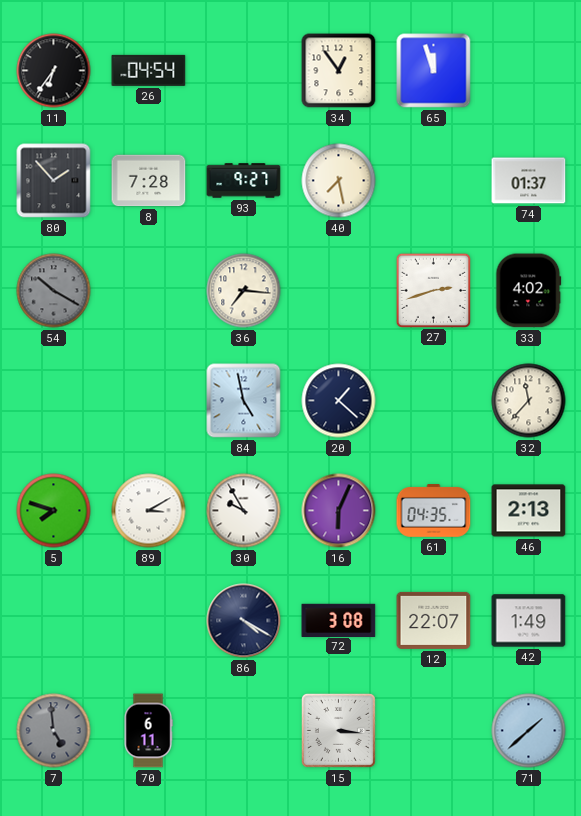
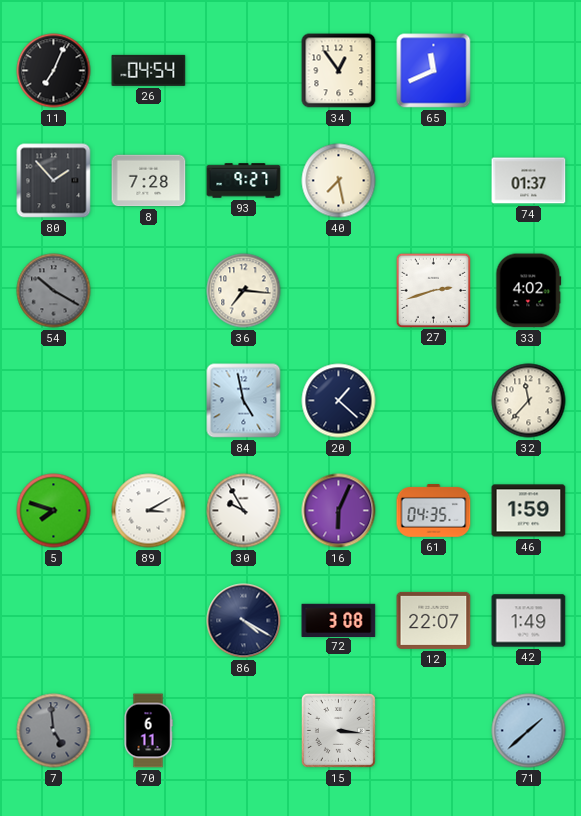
11: 6:36 -> 7:04 (54, 71)
65: 11:57 -> 11:41 (434, 71)
46: 2:13 -> 1:59 (529, 511)
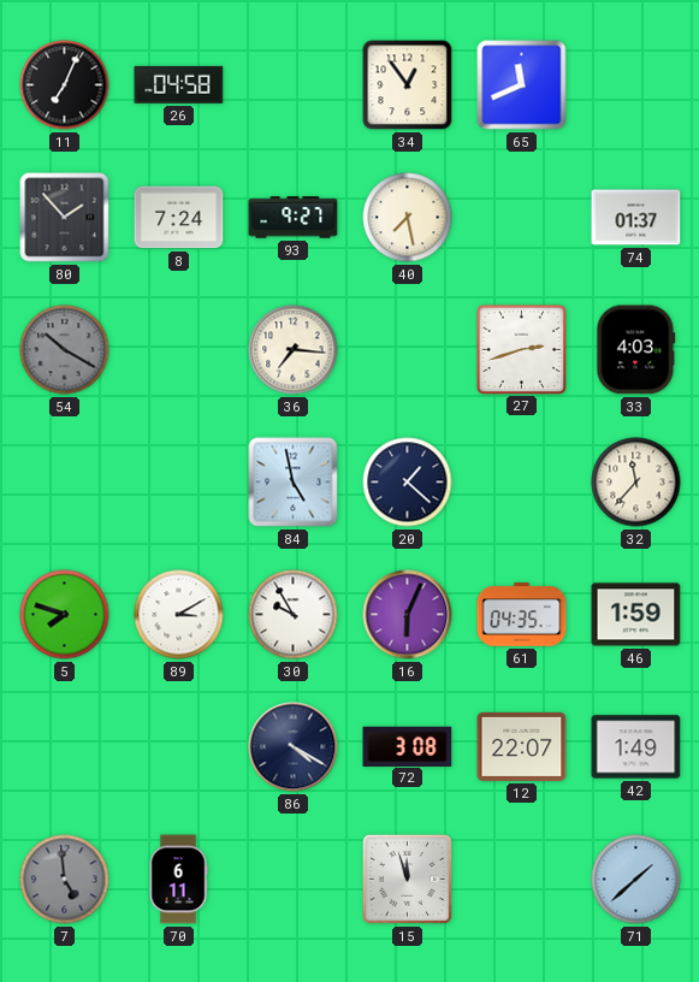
26: 04:54 -> 04:58 (179, 84)
8: 7:28 -> 7:24 (179, 218)
33: 4:02 -> 4:03 (636, 350)
15: 3:16 -> 11:57 (407, 879)
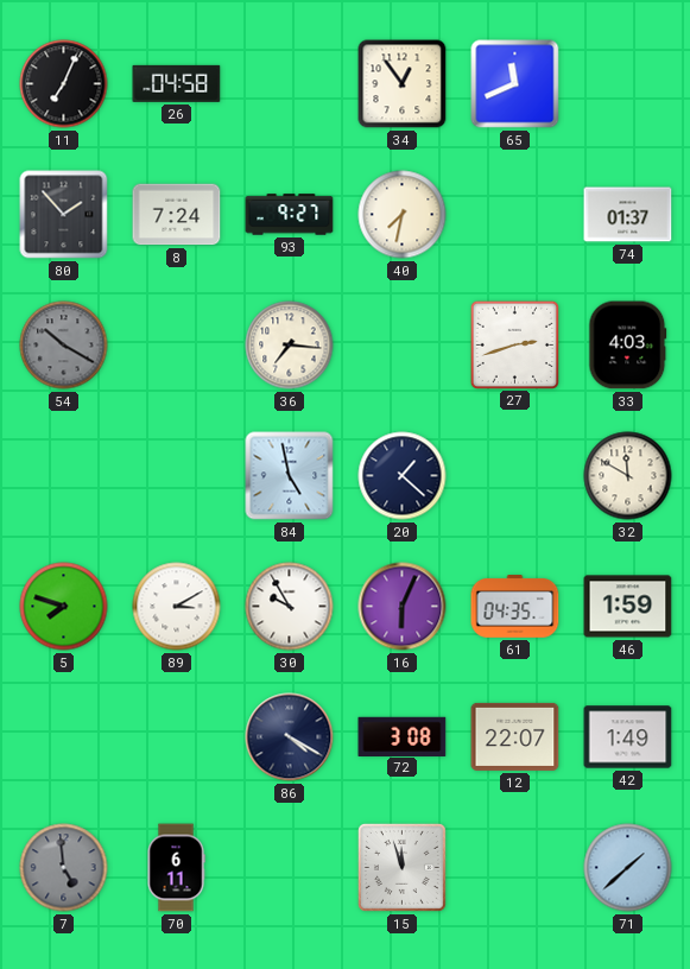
40: 7:28 -> 7:32 (403, 215)
32: 11:37 -> 11:50 (628, 476)
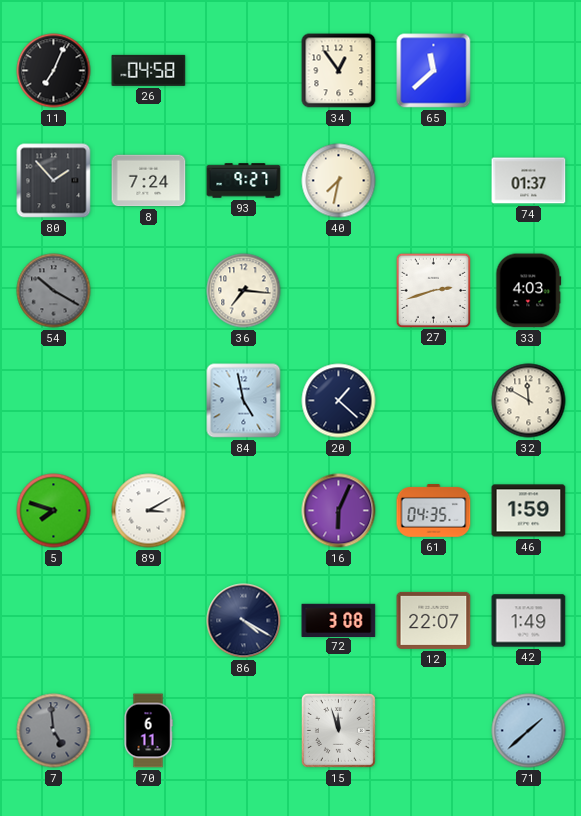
65: 11:41 -> 11:38 (434, 71)
30: 9:55 -> none (290, 607)
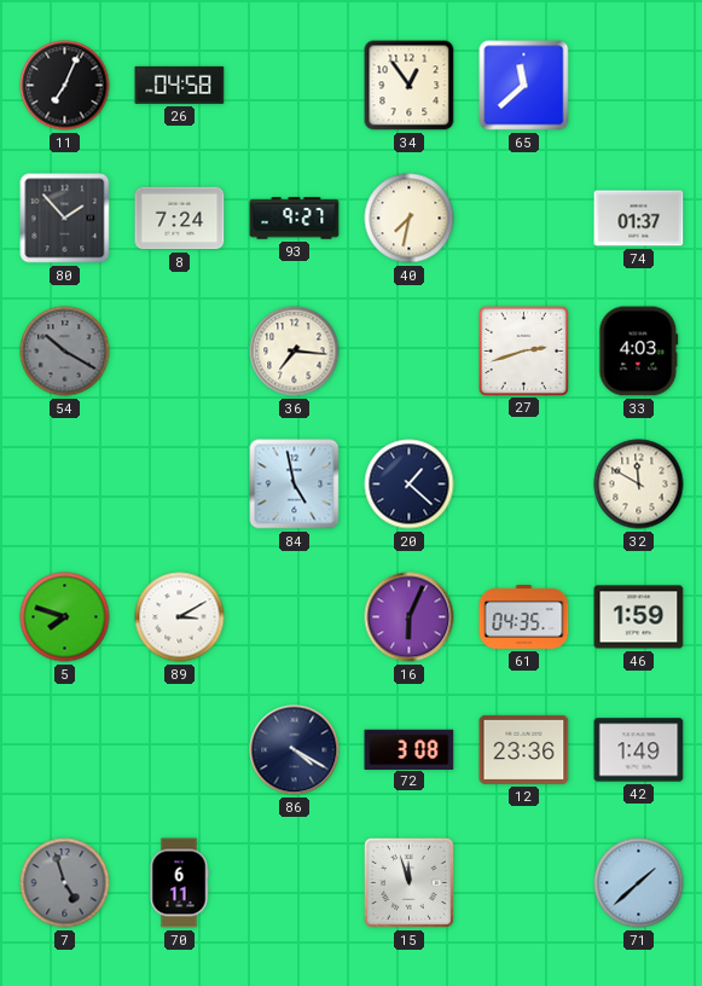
12: 22:07 -> 23:36 (524, 749)
7: 4:59 -> 4:57 (65, 883)
